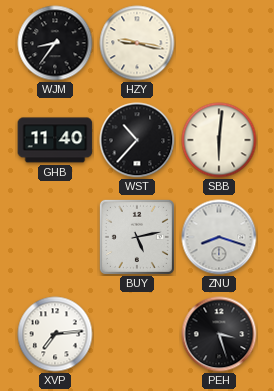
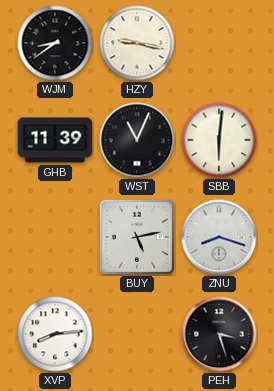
WJM: 8:36 -> 8:39 (55, 43)
GHB: 11:40 -> 11:39 (55, 140)
WST: 10:37 -> 11:04 (137, 140)
XVP: 7:14 -> 8:14 (55, 334)
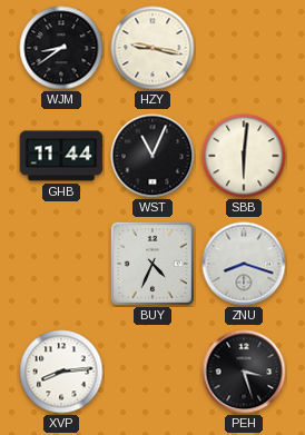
GHB: 11:39 -> 11:44 (61, 156)
BUY: 5:13 -> 4:34 (152, 264)
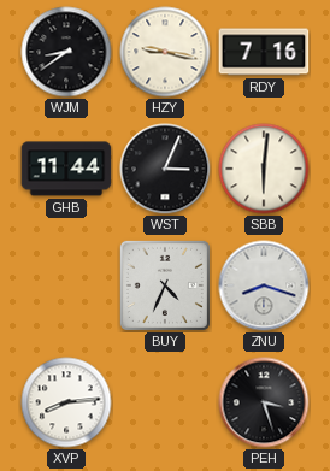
RDY: none -> 7:16 (264, 52)
WST: 11:04 -> 3:04 (165, 169)
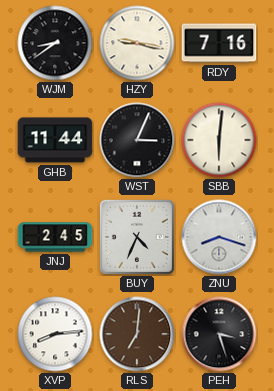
JNJ: none -> 2:45 (55, 237)
RLS: none -> 7:01 (137, 334)
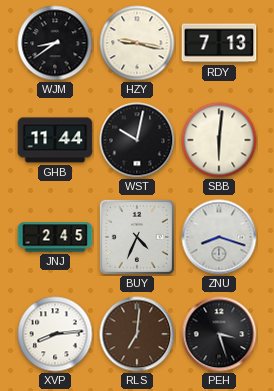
RDY: 7:16 -> 7:13 (219, 43)
WST: 3:04 -> 10:02 (137, 140)
